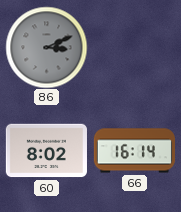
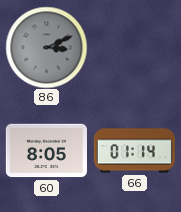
60: 8:02 -> 8:05 (46, 151)
66: 16:14 -> 01:14 (134, 151)
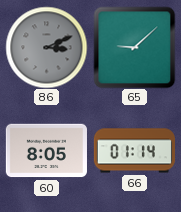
65: none -> 9:08 (134, 47)
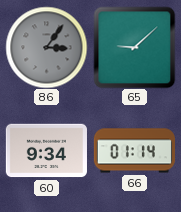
86: 3:11 -> 3:06 (46, 47)
60: 8:05 -> 9:34 (46, 151)
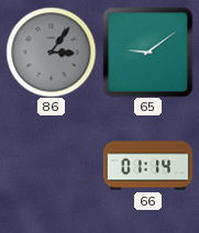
65: 9:08 -> 9:09 (147, 52)
60: 9:34 -> none (46, 151)
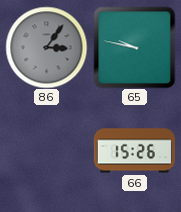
65: 9:09 -> 9:47 (134, 47)
66: 01:14 -> 15:26 (134, 151)
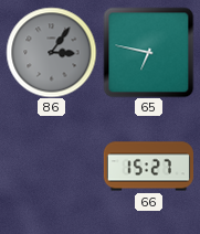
65: 9:47 -> 6:47 (148, 52)
66: 15:26 -> 15:27 (148, 167)
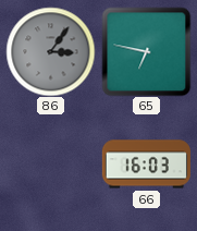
66: 15:27 -> 16:03 (146, 165)
